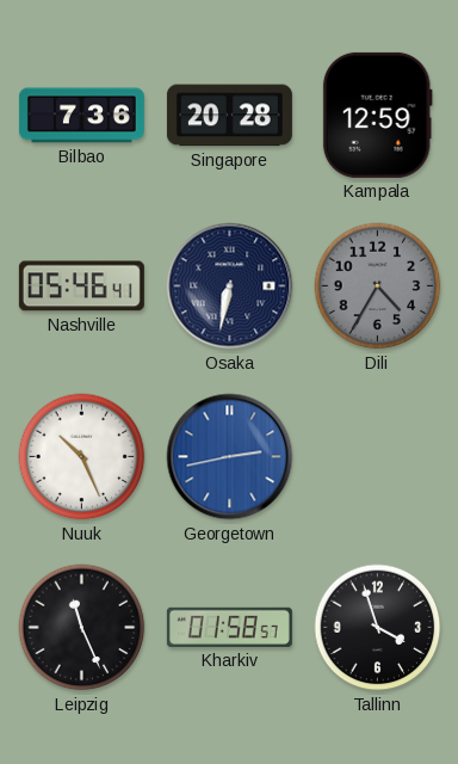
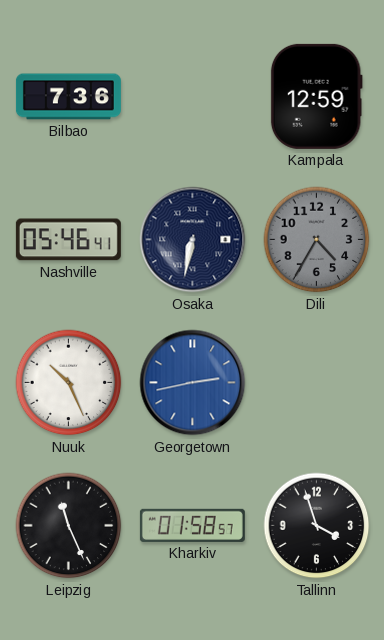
Singapore: 20:28 -> none (229, 116)
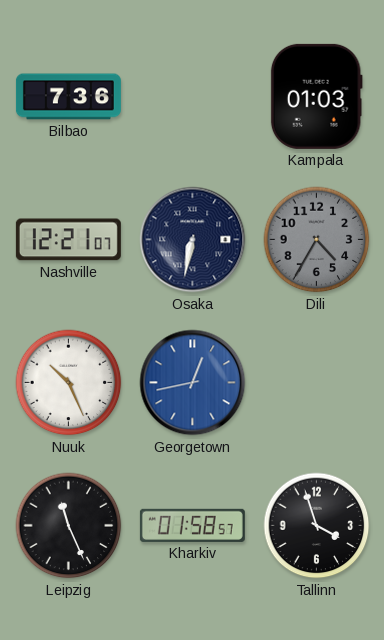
Kampala: 12:59 -> 01:03 (316, 96)
Nashville: 05:46 -> 12:21 (68, 240)
Georgetown: 2:43 -> 12:43 (193, 383)
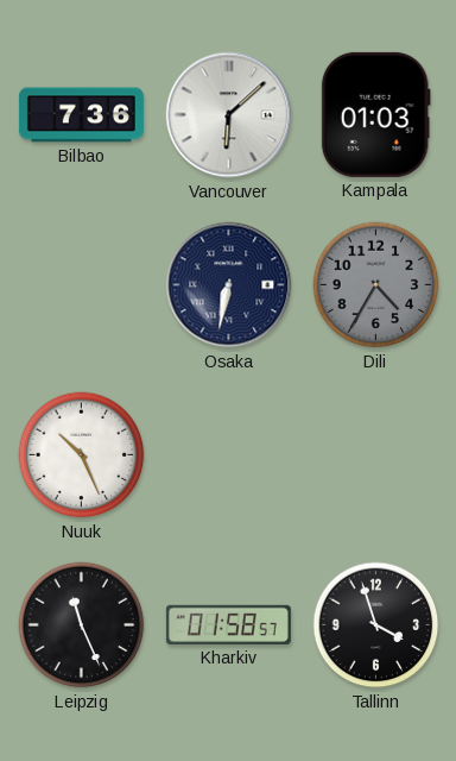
Vancouver: none -> 6:08 (229, 115)
Nashville: 12:21 -> none (68, 240)
Georgetown: 12:43 -> none (193, 383)
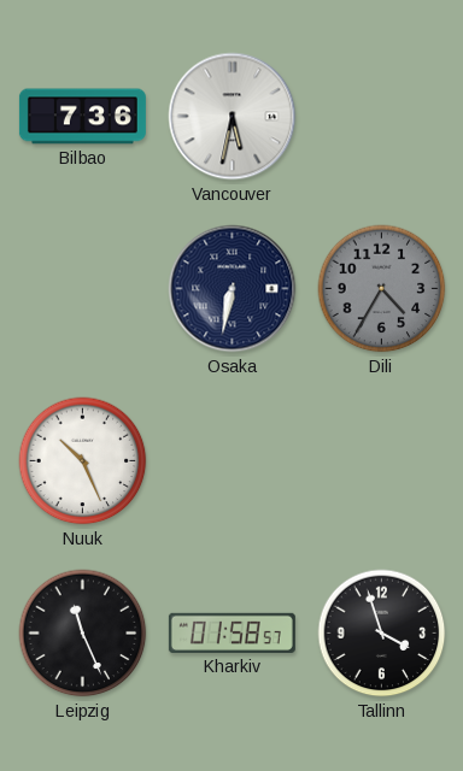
Vancouver: 6:08 -> 5:32 (233, 117)
Kampala: 01:03 -> none (375, 114)
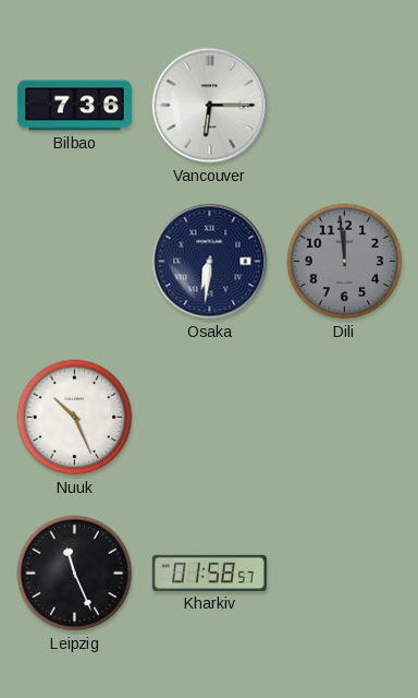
Vancouver: 5:32 -> 6:15 (210, 106)
Osaka: 6:32 -> 6:31 (210, 262)
Dili: 4:35 -> 11:59 (345, 262)
Tallinn: 3:57 -> none (382, 634)
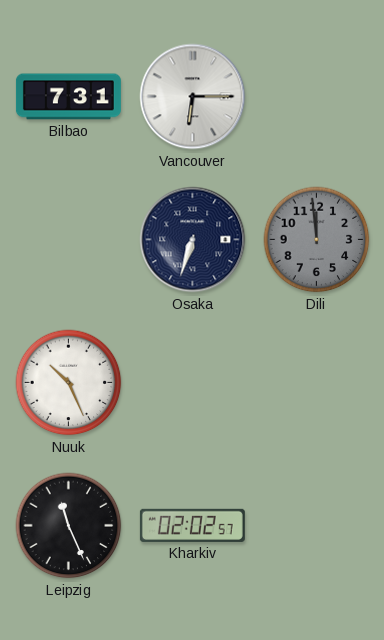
Bilbao: 7:36 -> 7:31 (68, 97)
Osaka: 6:31 -> 6:33 (193, 240)
Kharkiv: 01:58 -> 02:02 (192, 525)
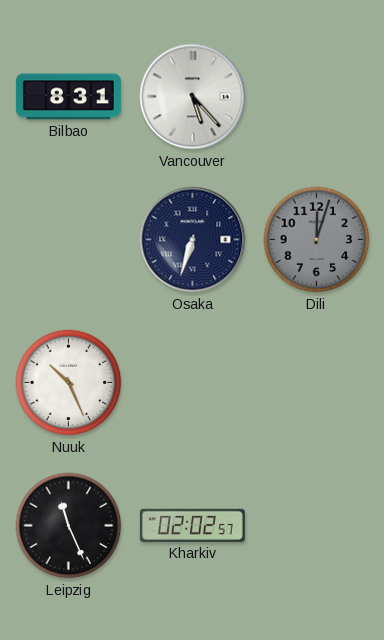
Bilbao: 7:31 -> 8:31 (68, 97)
Vancouver: 6:15 -> 5:23 (193, 97)
Dili: 11:59 -> 12:03 (317, 240)
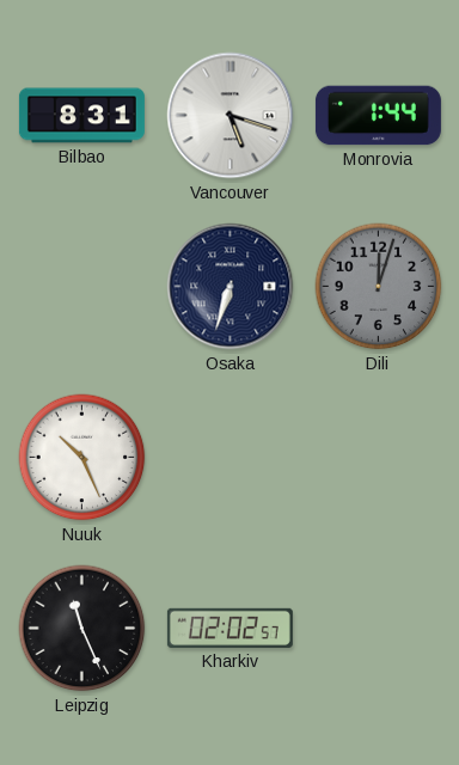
Vancouver: 5:23 -> 5:18 (231, 116)
Monrovia: none -> 1:44 (378, 116)
